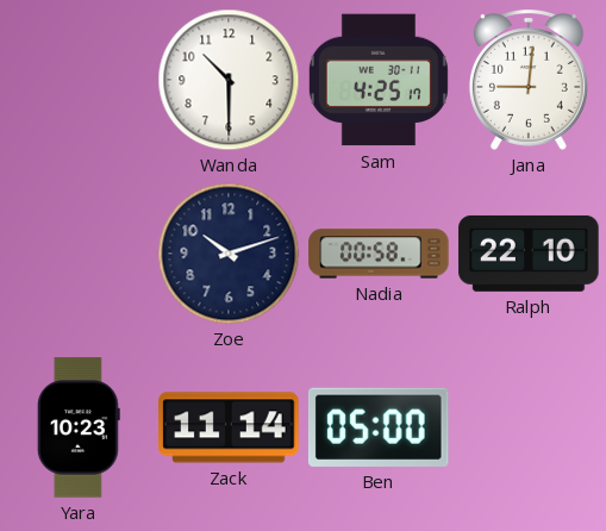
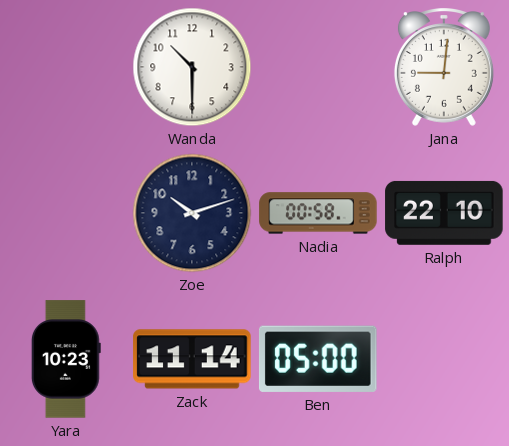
Sam: 4:25 -> none (379, 80)
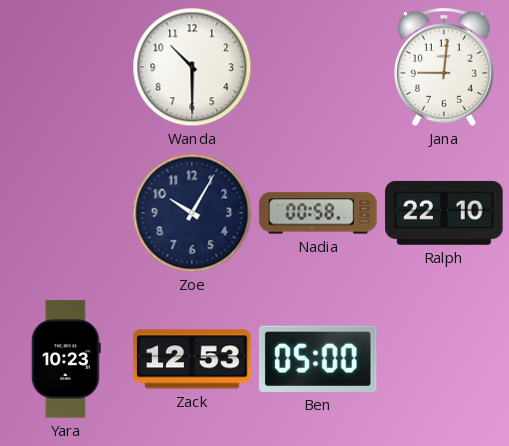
Zoe: 10:12 -> 10:05 (192, 213)
Zack: 11:14 -> 12:53 (192, 359)
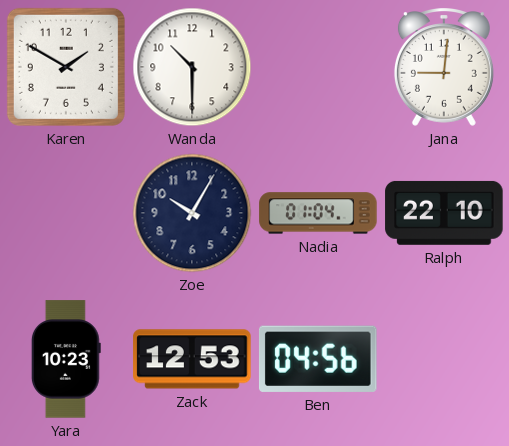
Karen: none -> 1:50 (66, 67)
Nadia: 00:58 -> 01:04 (318, 213)
Ben: 05:00 -> 04:56 (318, 359)
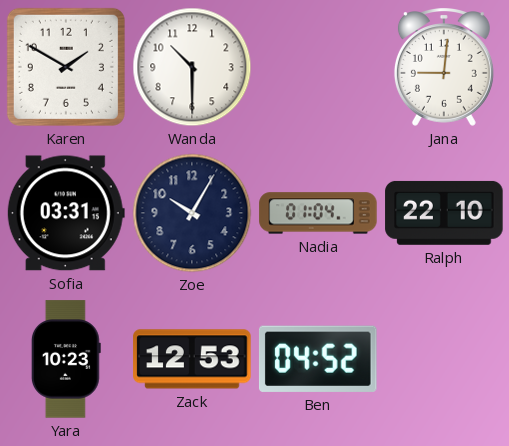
Sofia: none -> 03:31 (66, 213)
Ben: 04:56 -> 04:52 (318, 359)
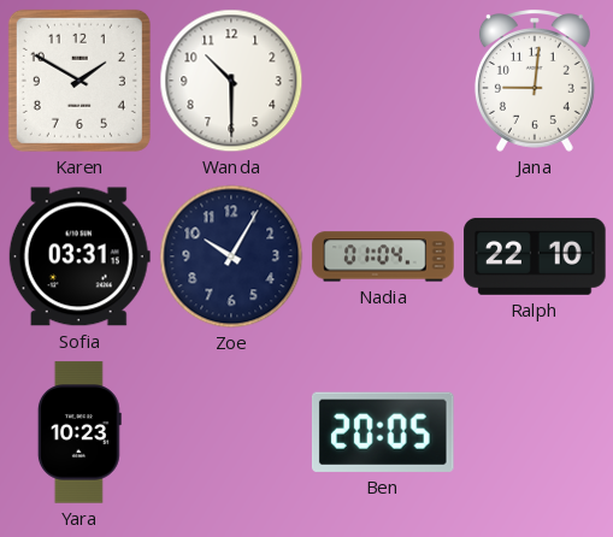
Zack: 12:53 -> none (192, 359)
Ben: 04:52 -> 20:05 (383, 432)
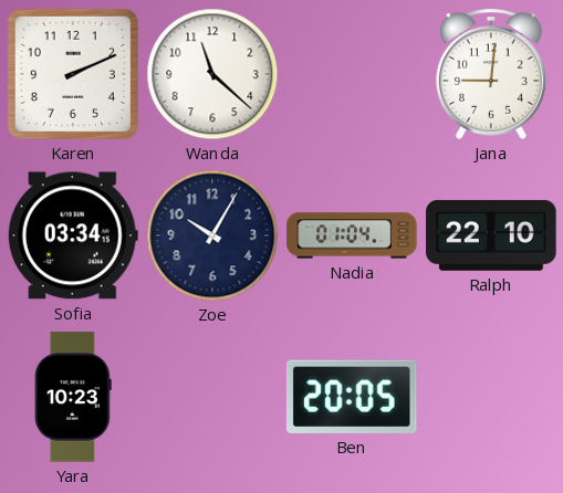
Karen: 1:50 -> 2:11 (73, 74)
Wanda: 10:30 -> 11:22 (212, 74)
Sofia: 03:31 -> 03:34 (73, 235)
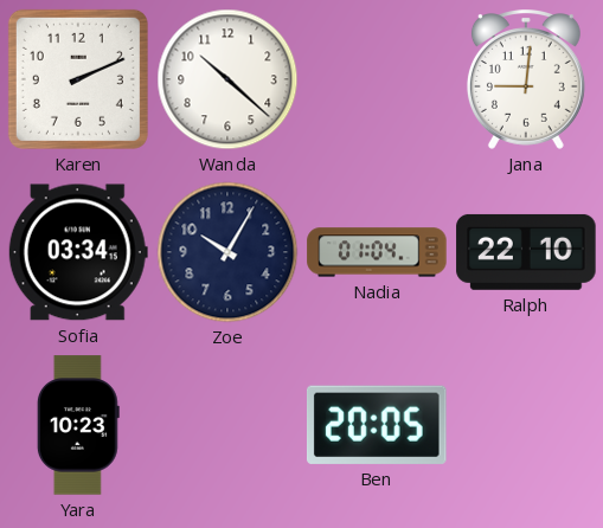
Wanda: 11:22 -> 10:22 (227, 79)
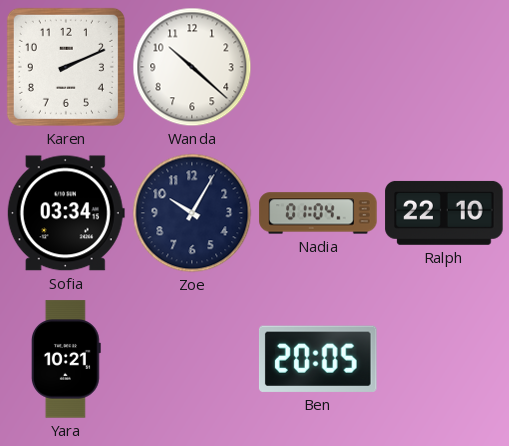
Jana: 9:01 -> none (526, 81)
Yara: 10:23 -> 10:21 (66, 359)
